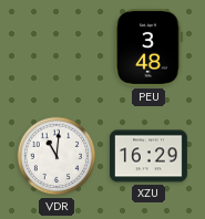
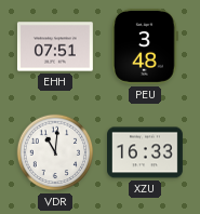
EHH: none -> 07:51 (55, 46)
XZU: 16:29 -> 16:33 (146, 152)
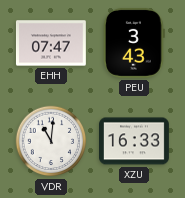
EHH: 07:51 -> 07:47 (51, 43)
PEU: 3:48 -> 3:43 (135, 43)
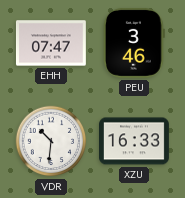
PEU: 3:43 -> 3:46 (135, 43)
VDR: 11:01 -> 10:31 (51, 141)
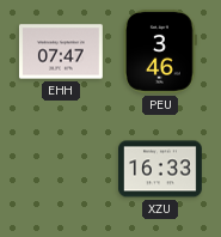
VDR: 10:31 -> none (51, 141)
